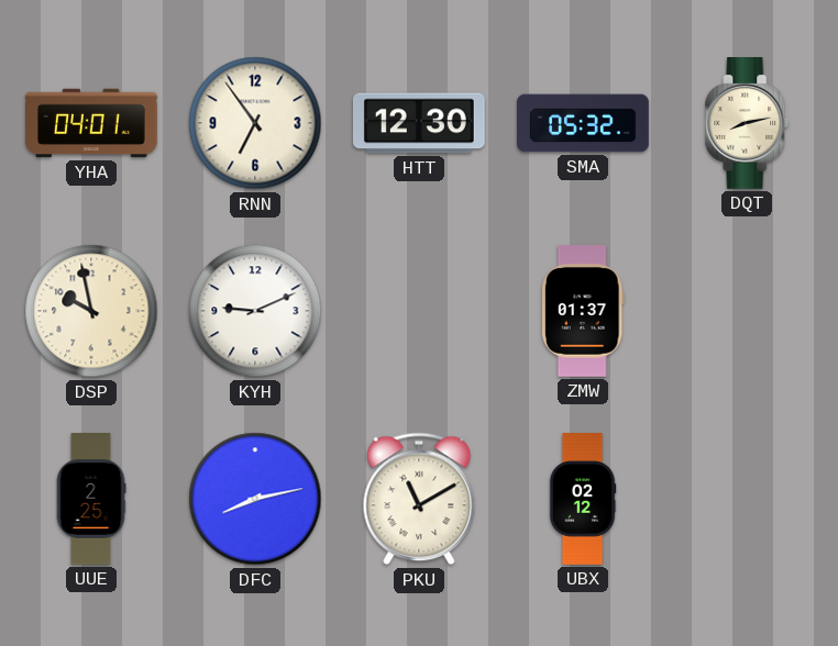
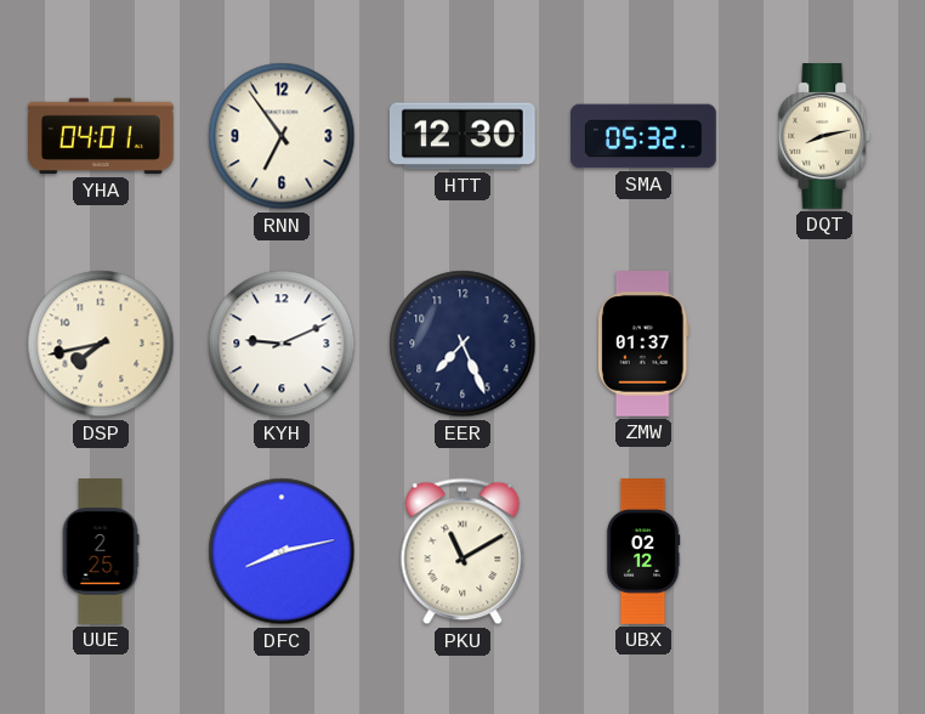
DSP: 9:58 -> 7:43 (101, 344)
EER: none -> 7:26 (462, 344)
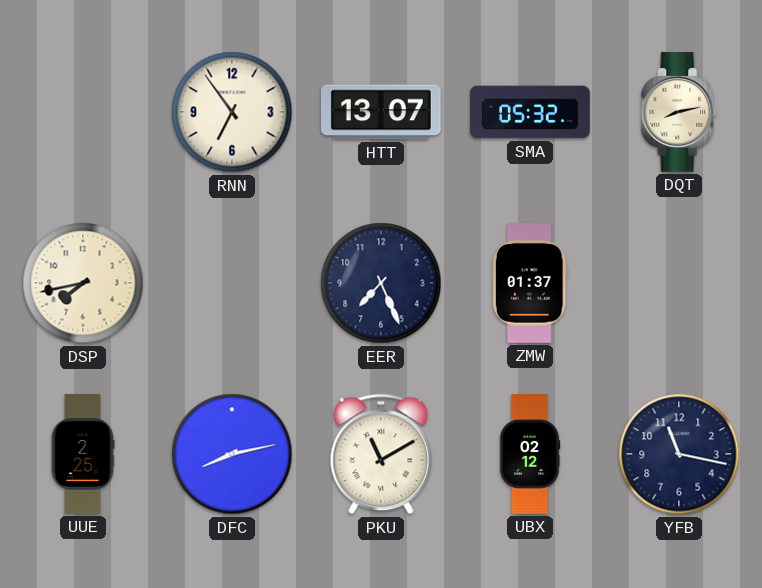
YHA: 04:01 -> none (102, 136)
HTT: 12:30 -> 13:07 (381, 112)
KYH: 9:11 -> none (282, 344)
YFB: none -> 11:17 (679, 454)
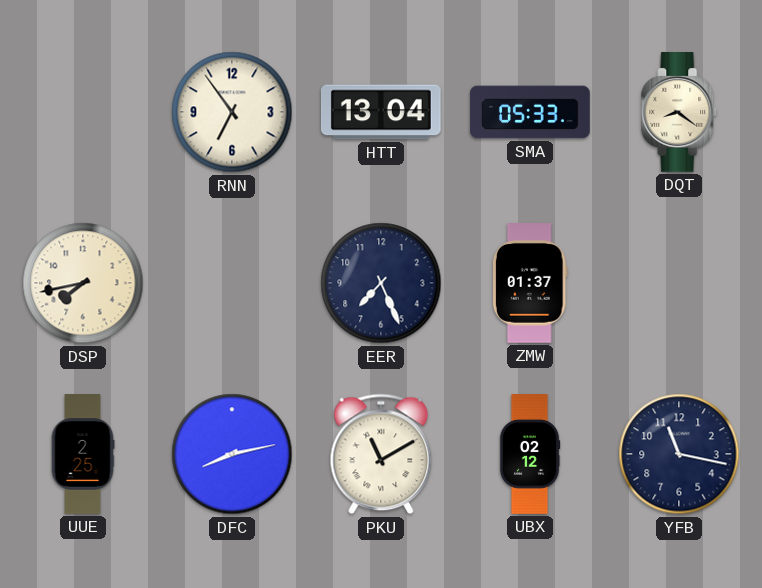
HTT: 13:07 -> 13:04 (381, 112)
SMA: 05:32 -> 05:33 (530, 112)
DQT: 8:13 -> 8:21 (679, 113)
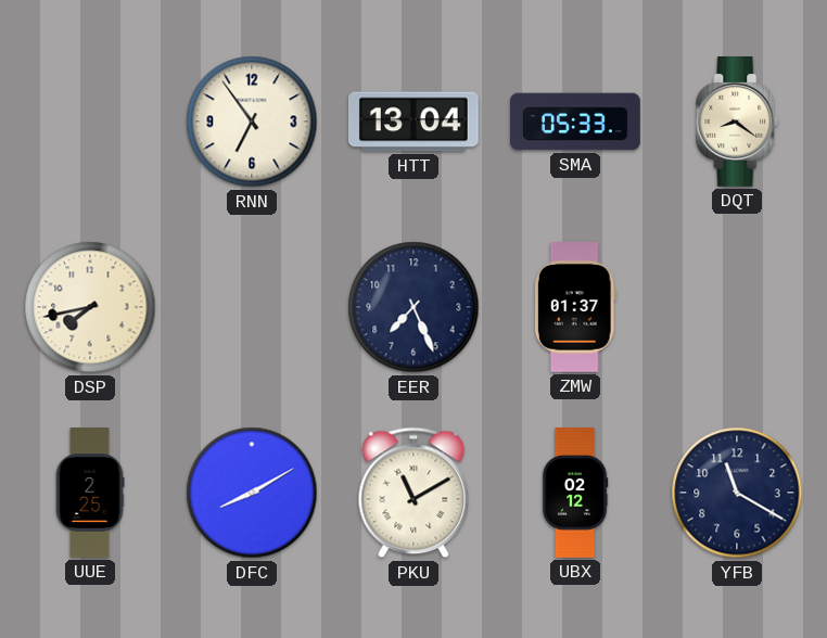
DFC: 8:13 -> 8:10 (252, 493)
YFB: 11:17 -> 11:20 (737, 493)
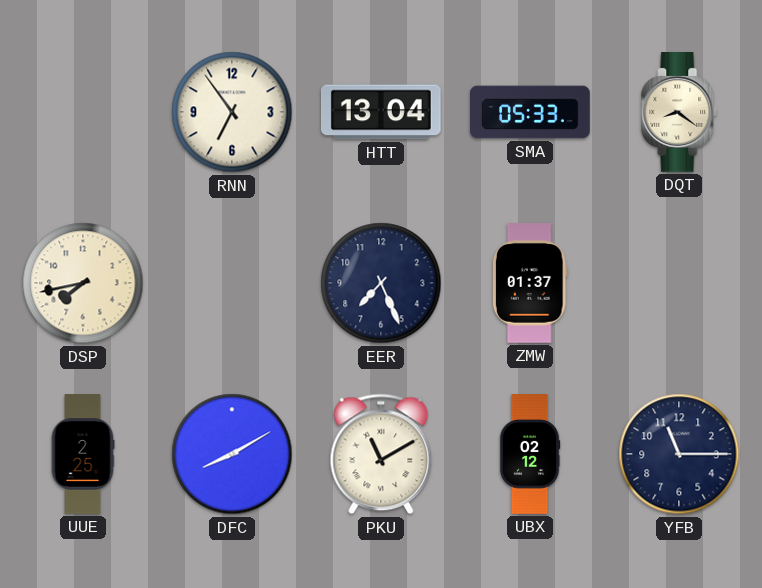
YFB: 11:20 -> 11:15 (679, 454)
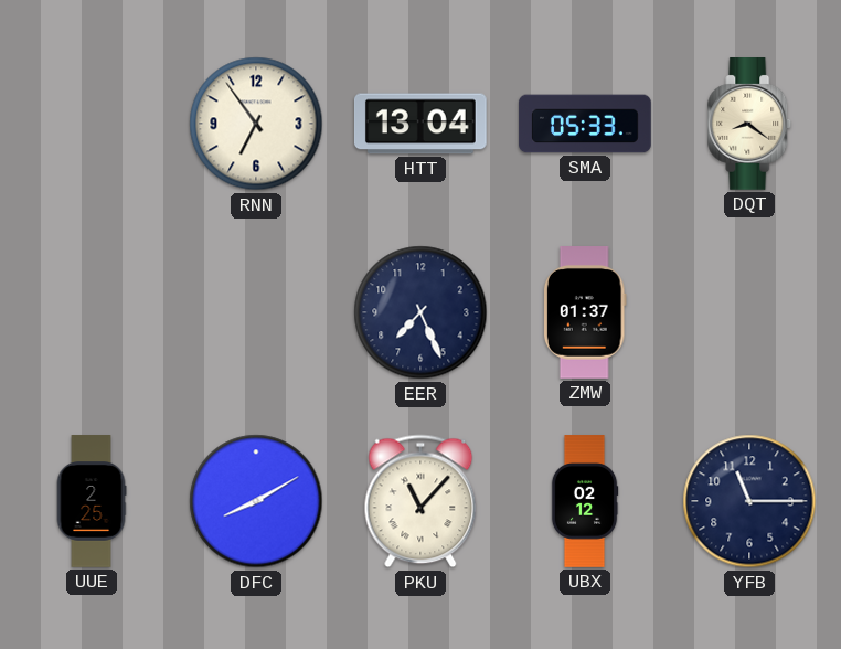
DSP: 7:43 -> none (83, 283)
PKU: 11:10 -> 11:07 (420, 501)
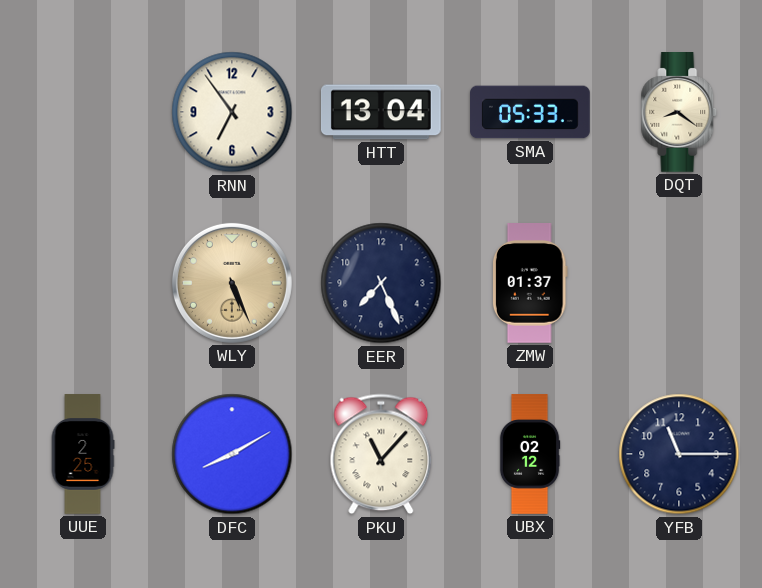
WLY: none -> 5:26 (232, 283)
